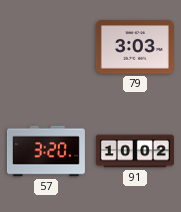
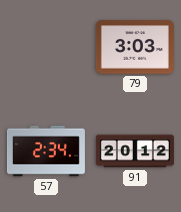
57: 3:20 -> 2:34 (46, 151)
91: 10:02 -> 20:12 (135, 151)
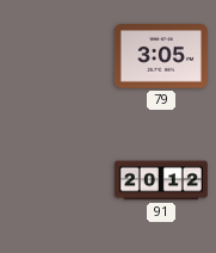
79: 3:03 -> 3:05 (161, 56)
57: 2:34 -> none (46, 151)
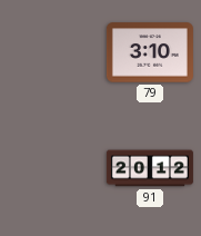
79: 3:05 -> 3:10 (150, 52)
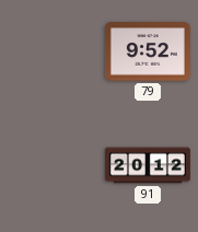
79: 3:10 -> 9:52 (148, 51)
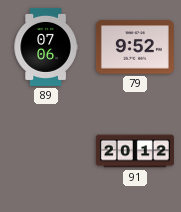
89: none -> 07:06 (46, 47)
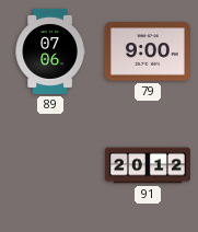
79: 9:52 -> 9:00 (148, 51)
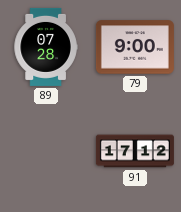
89: 07:06 -> 07:28 (46, 47)
91: 20:12 -> 17:12 (135, 151)
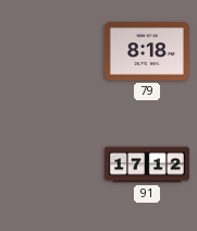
89: 07:28 -> none (46, 47)
79: 9:00 -> 8:18 (147, 51)
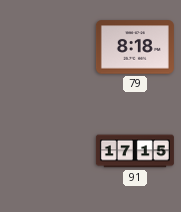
91: 17:12 -> 17:15 (135, 151)
